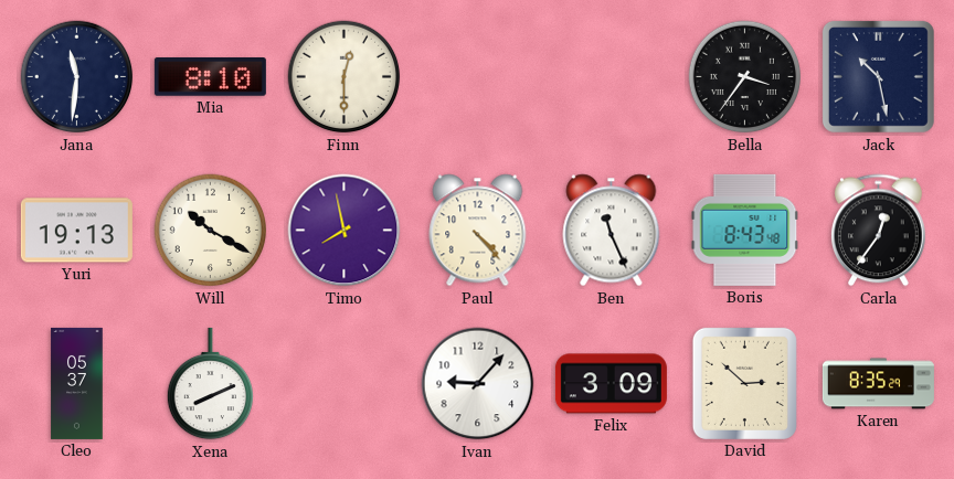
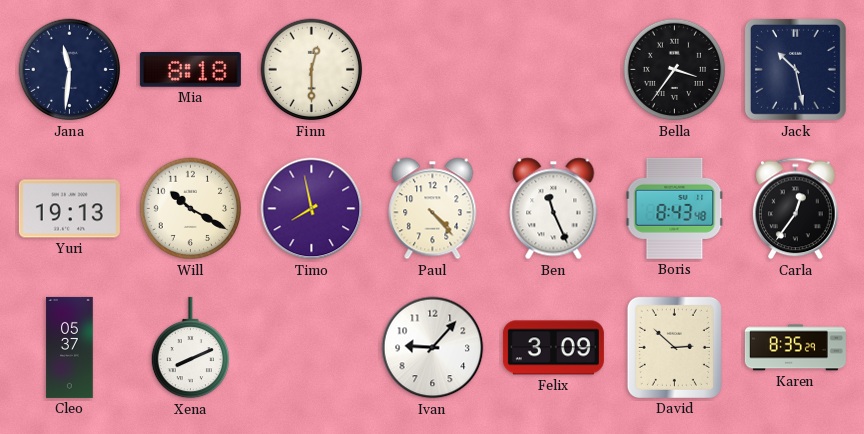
Mia: 8:10 -> 8:18 (190, 70)
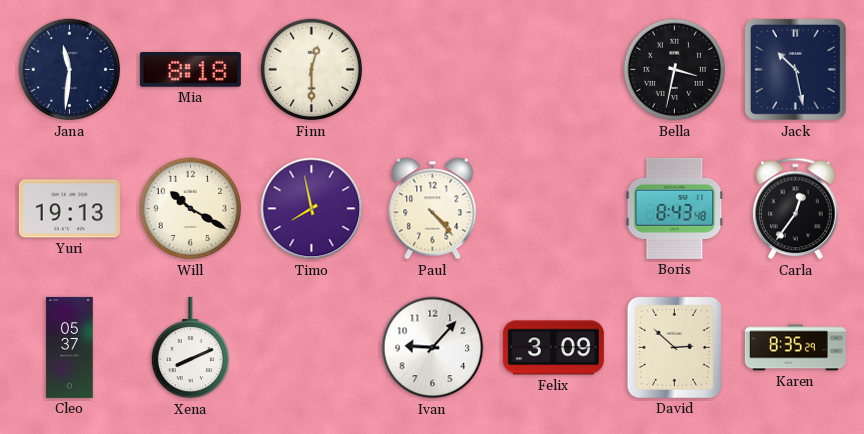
Bella: 3:36 -> 3:32 (675, 70)
Ben: 11:26 -> none (554, 209)
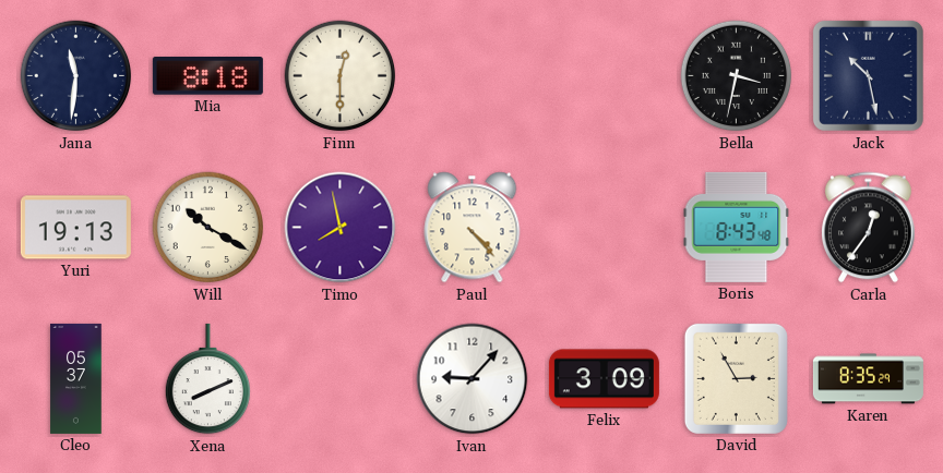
David: 2:52 -> 2:55 (736, 378)
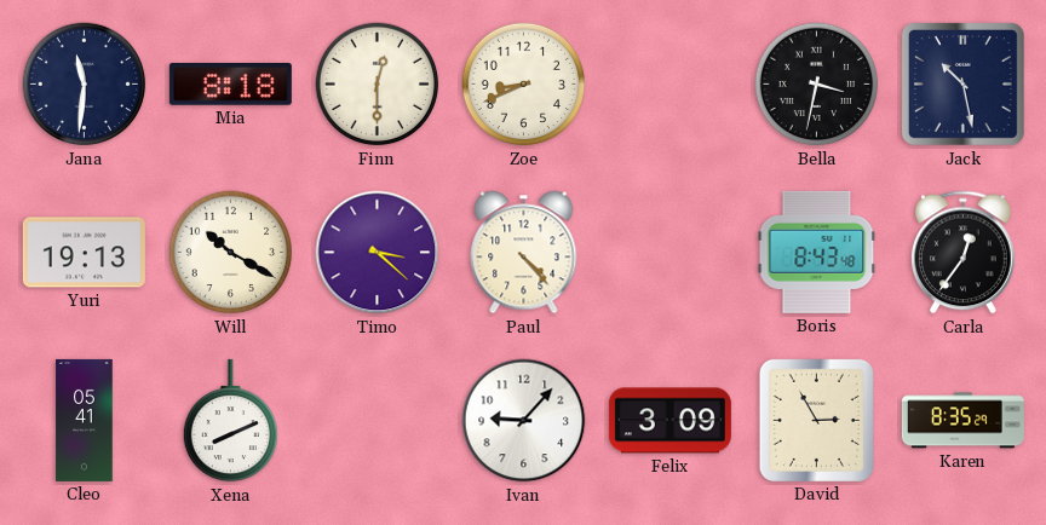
Zoe: none -> 8:41 (524, 85)
Timo: 7:58 -> 3:22 (378, 253)
Cleo: 05:37 -> 05:41 (85, 420)
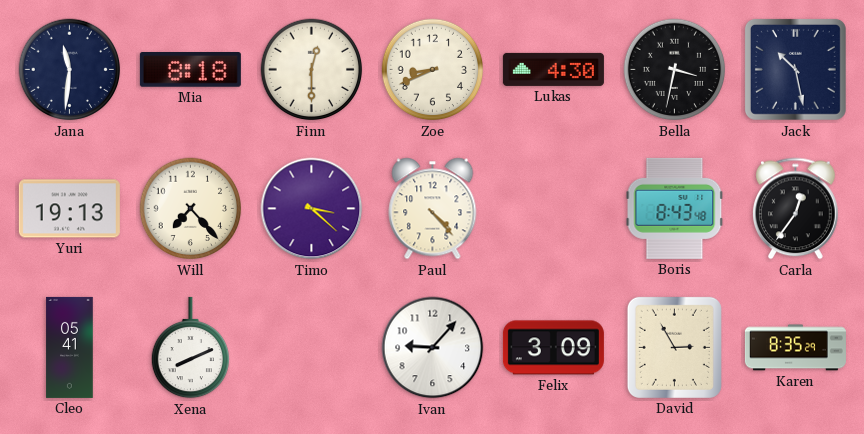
Lukas: none -> 4:30 (553, 69)
Will: 10:20 -> 7:23 (191, 209)
